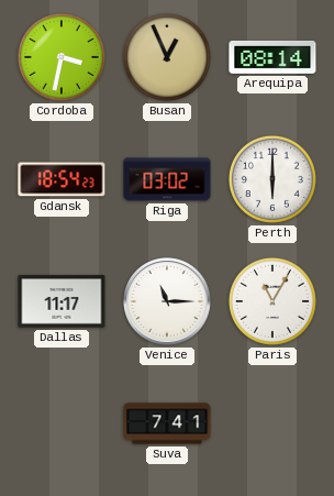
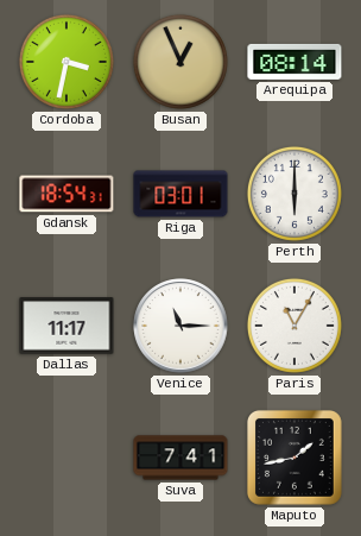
Gdansk: 18:54:23 -> 18:54:31 (66, 194)
Riga: 03:02 -> 03:01 (180, 194)
Maputo: none -> 1:43 (294, 458)
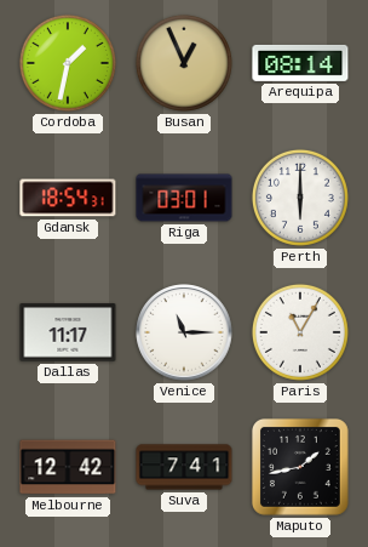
Cordoba: 3:32 -> 1:32 (68, 63)
Melbourne: none -> 12:42 (68, 467)
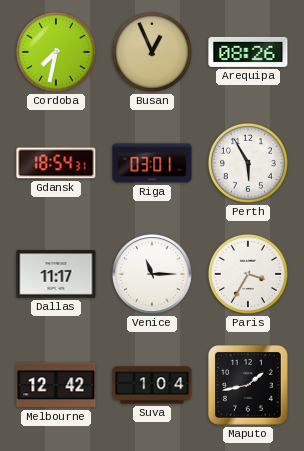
Cordoba: 1:32 -> 7:32 (56, 52)
Arequipa: 08:14 -> 08:26 (248, 52)
Perth: 6:00 -> 5:55 (248, 163)
Paris: 11:05 -> 3:35 (248, 274)
Suva: 7:41 -> 1:04 (152, 385)
